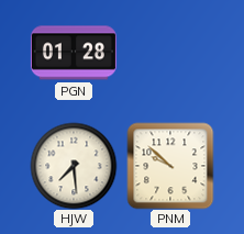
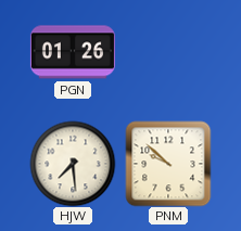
PGN: 01:28 -> 01:26 (73, 52)
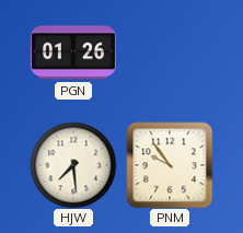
PNM: 9:52 -> 9:54 (170, 165)
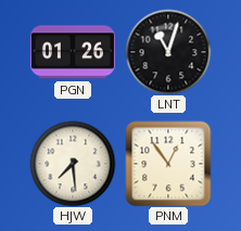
LNT: none -> 11:03 (168, 52)
PNM: 9:54 -> 12:54 (168, 164)
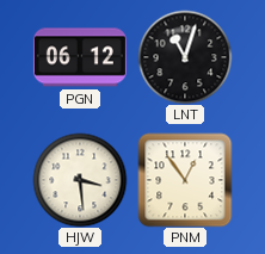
PGN: 01:26 -> 06:12 (80, 57)
HJW: 7:29 -> 3:29 (80, 180)
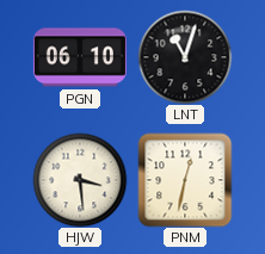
PGN: 06:12 -> 06:10 (80, 57)
PNM: 12:54 -> 12:32 (185, 180)
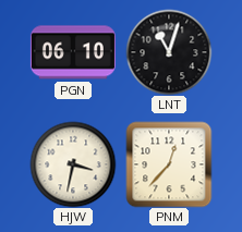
HJW: 3:29 -> 3:32 (73, 164)
PNM: 12:32 -> 12:37 (169, 164)
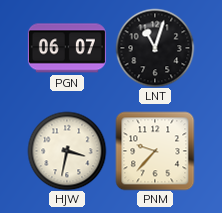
PGN: 06:10 -> 06:07 (67, 48)
PNM: 12:37 -> 9:37 (155, 151)
